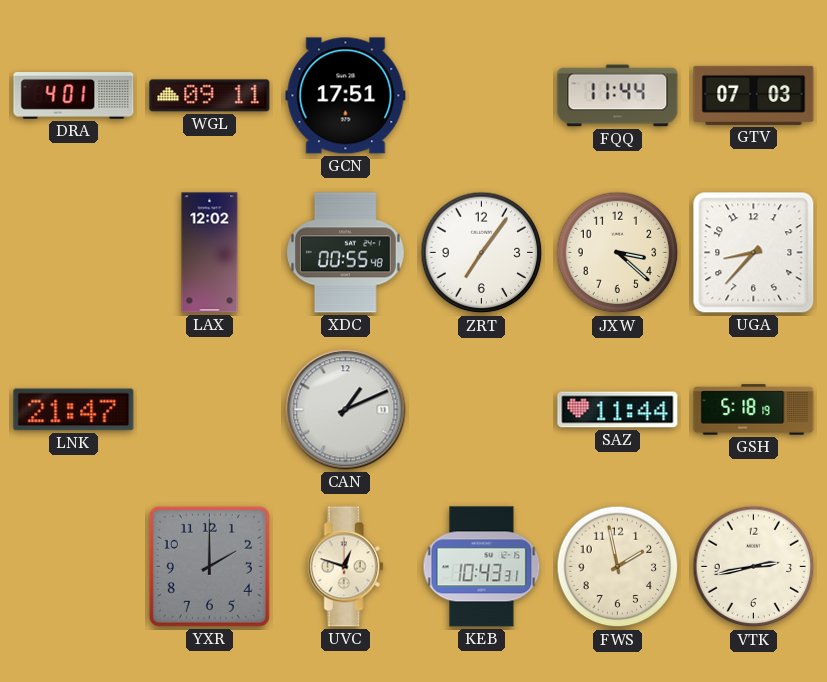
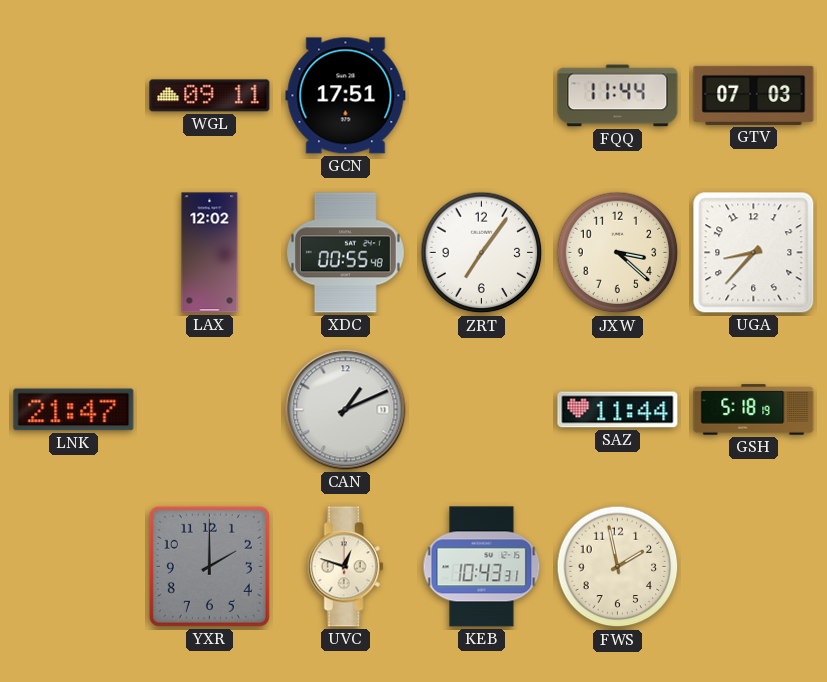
DRA: 4:01 -> none (74, 96)
VTK: 2:43 -> none (754, 567)
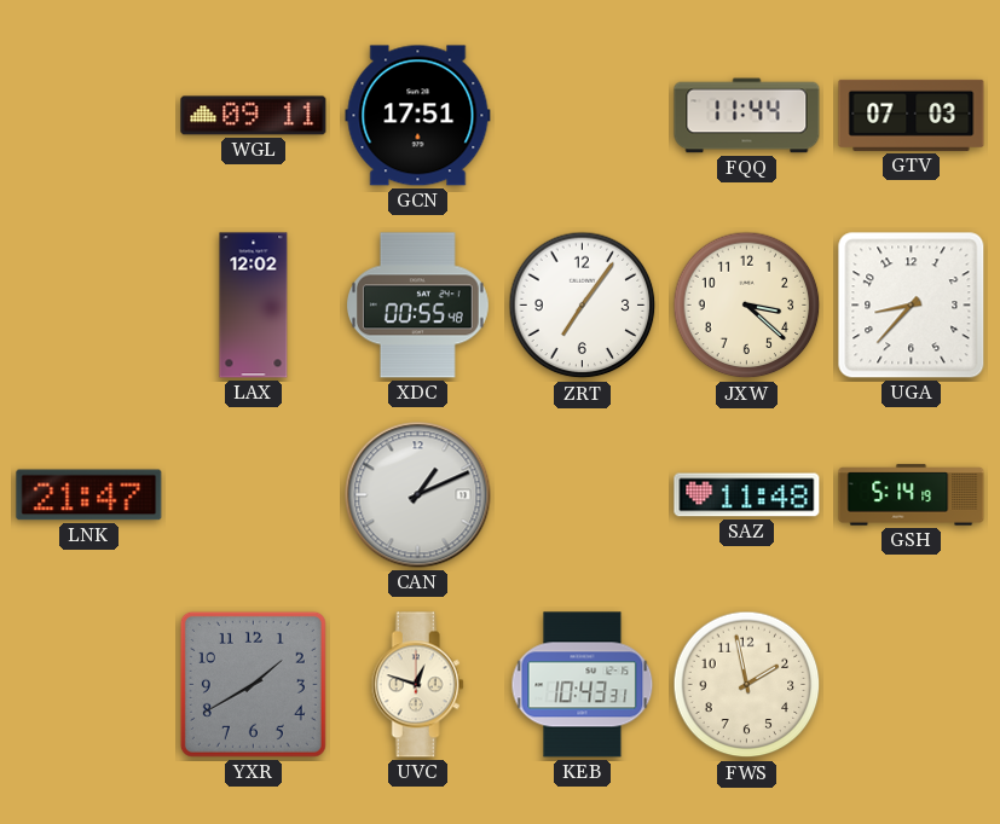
SAZ: 11:44 -> 11:48 (747, 495)
GSH: 5:18 -> 5:14 (912, 495)
YXR: 2:00 -> 1:40 (253, 684)
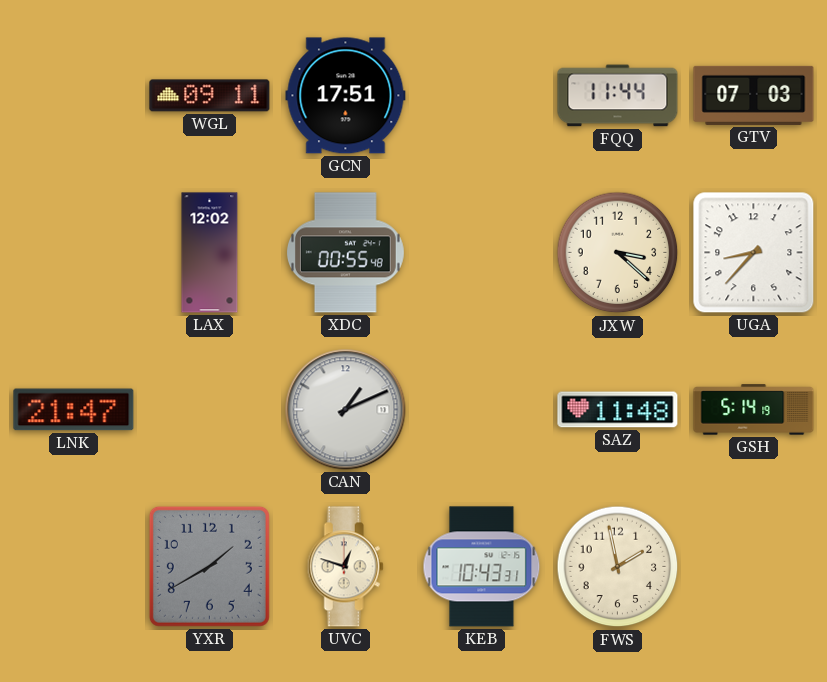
ZRT: 7:06 -> none (583, 306)
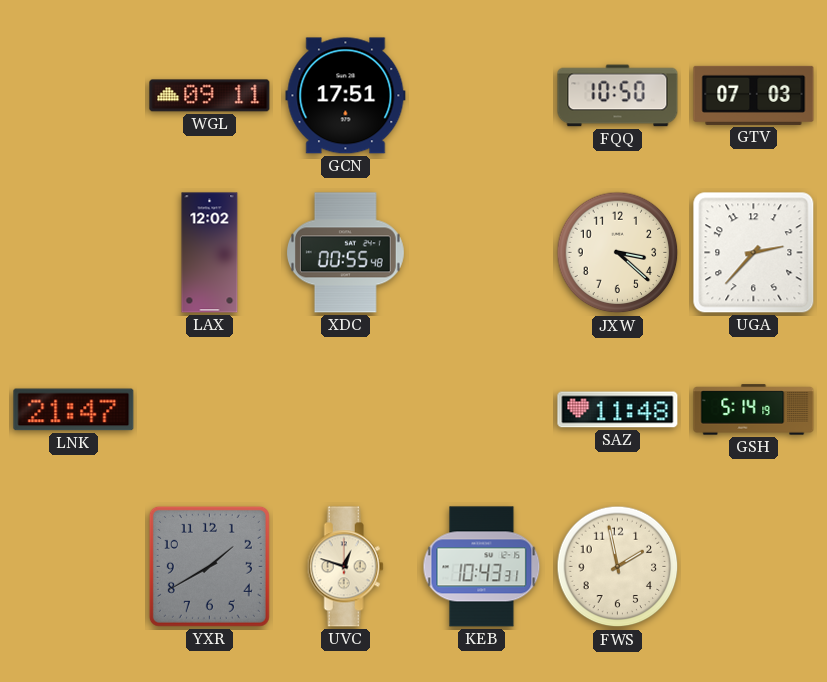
FQQ: 11:44 -> 10:50 (618, 96)
UGA: 8:37 -> 2:37 (754, 253)
CAN: 1:11 -> none (346, 410)
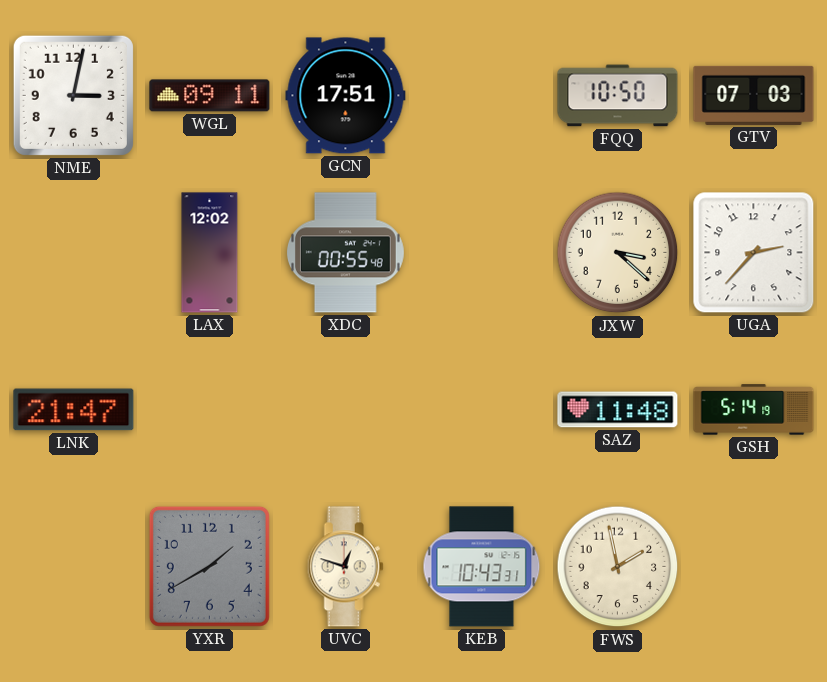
NME: none -> 3:02 (73, 95)
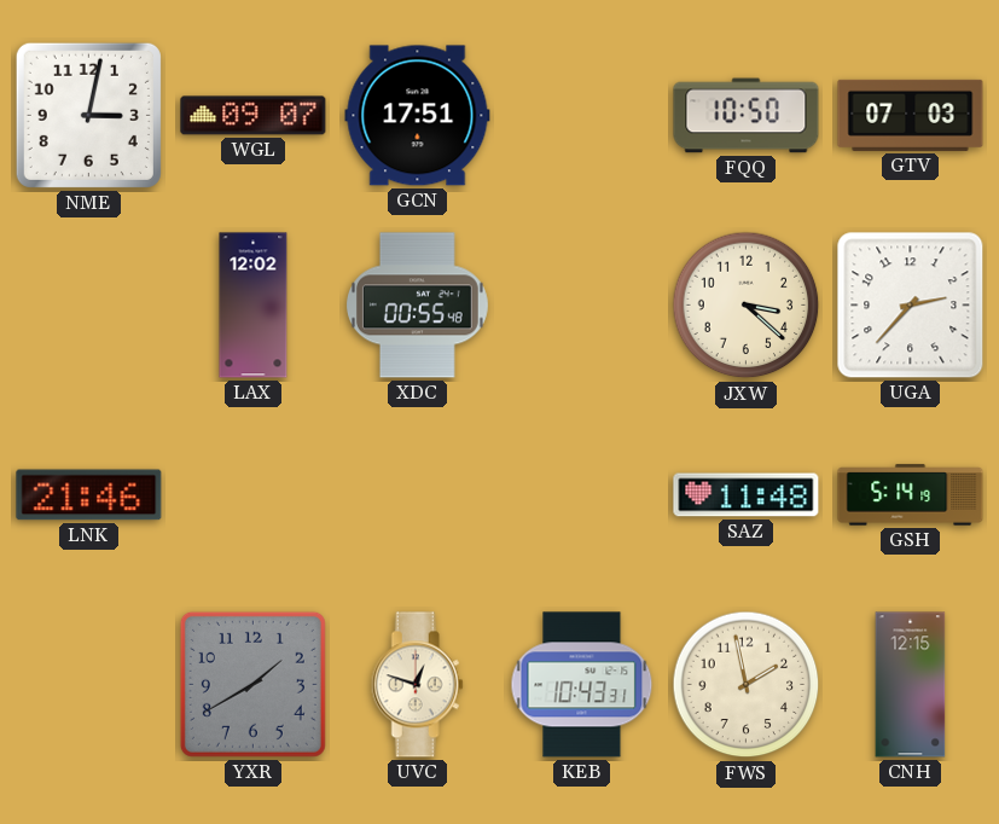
WGL: 09:11 -> 09:07 (254, 116)
LNK: 21:47 -> 21:46 (89, 495)
CNH: none -> 12:15 (911, 685)
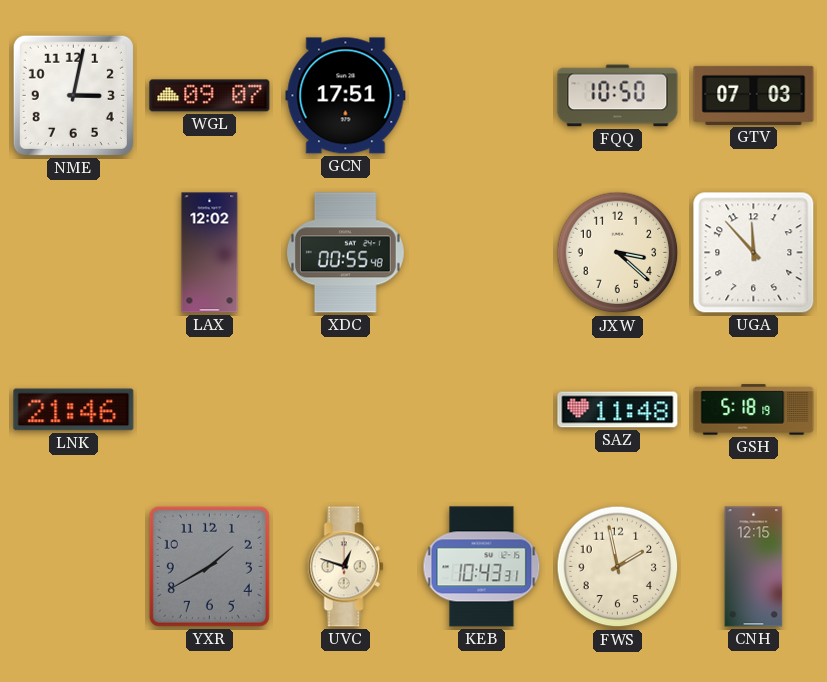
UGA: 2:37 -> 11:53 (754, 253)
GSH: 5:14 -> 5:18 (754, 410)
